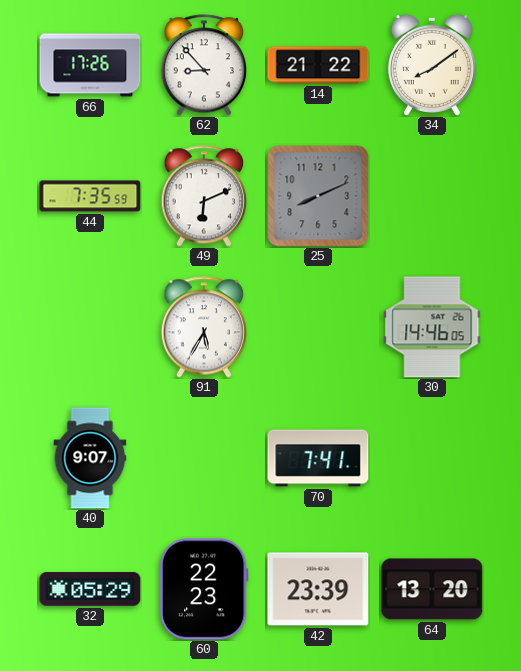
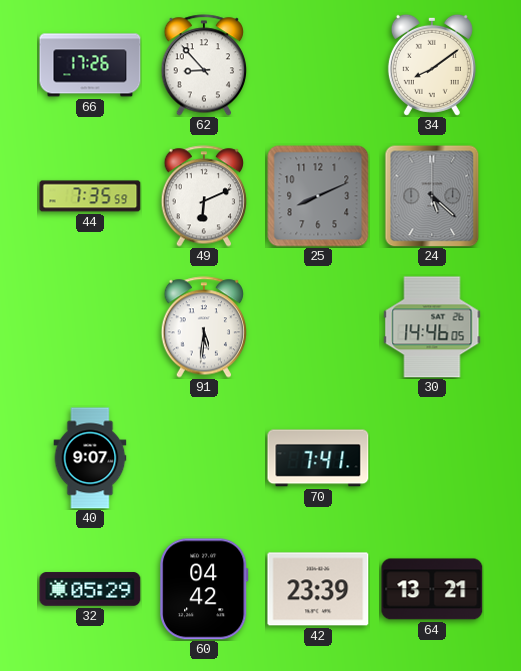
14: 21:22 -> none (318, 65)
24: none -> 5:22 (432, 196)
91: 5:35 -> 5:31 (203, 327)
60: 22:23 -> 04:42 (204, 589)
64: 13:20 -> 13:21 (432, 589)
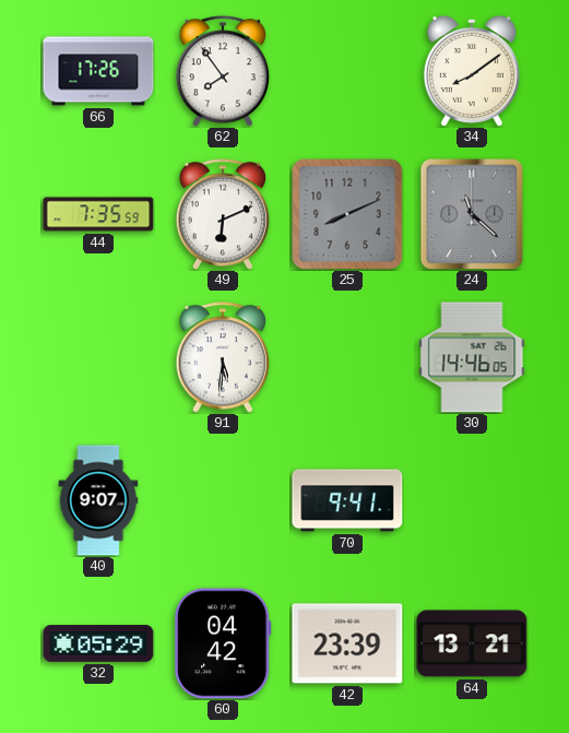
62: 8:53 -> 7:54 (222, 71)
24: 5:22 -> 11:22 (472, 214)
70: 7:41 -> 9:41 (347, 500)
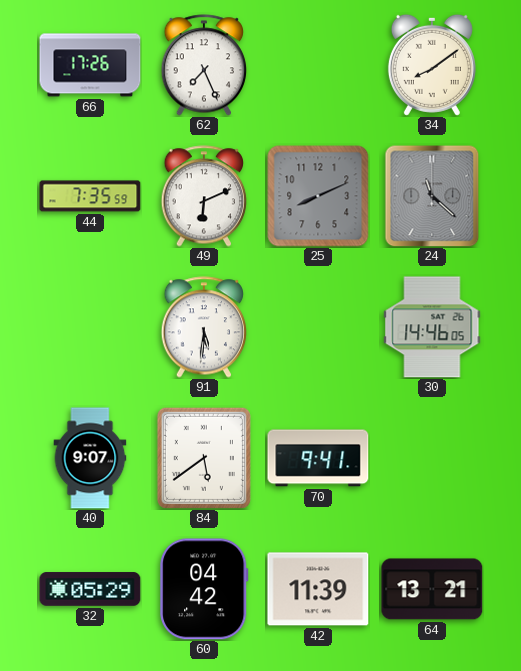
62: 7:54 -> 7:26 (203, 65)
84: none -> 5:39 (204, 458)
42: 23:39 -> 11:39 (318, 589)
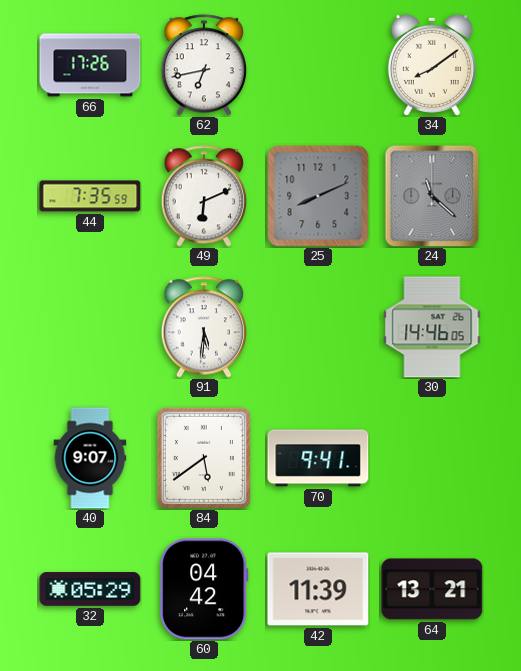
62: 7:26 -> 6:43 (203, 65)
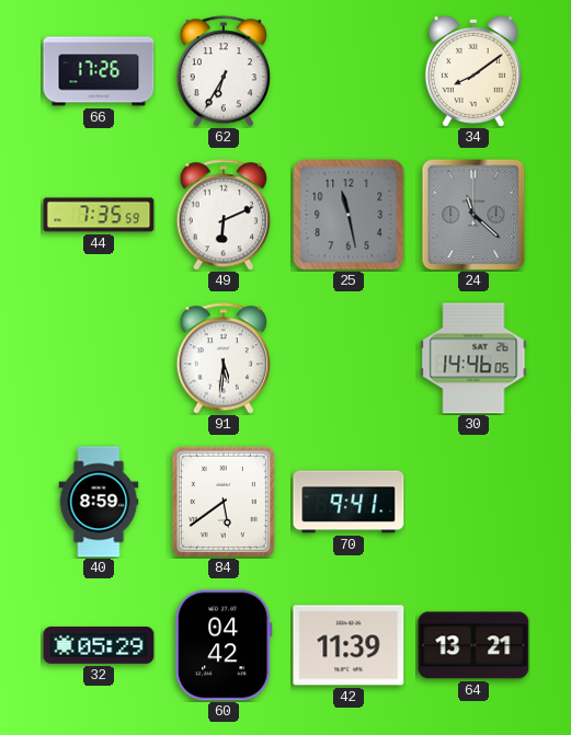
62: 6:43 -> 6:35 (222, 71)
25: 8:11 -> 11:28 (349, 215)
40: 9:07 -> 8:59 (99, 502)
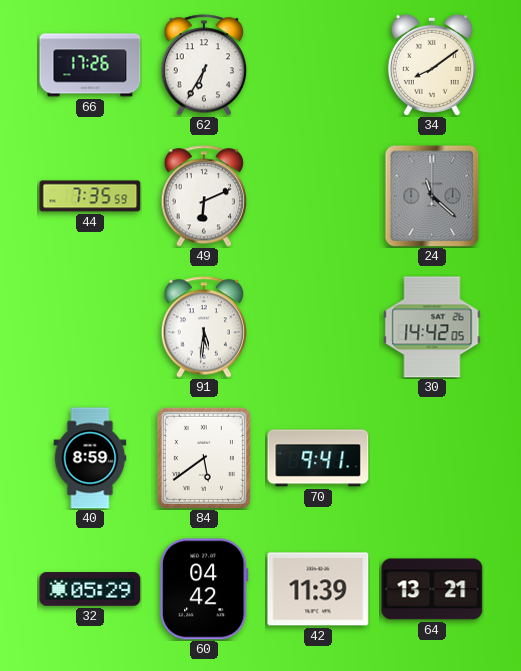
25: 11:28 -> none (349, 215)
30: 14:46 -> 14:42 (432, 327)
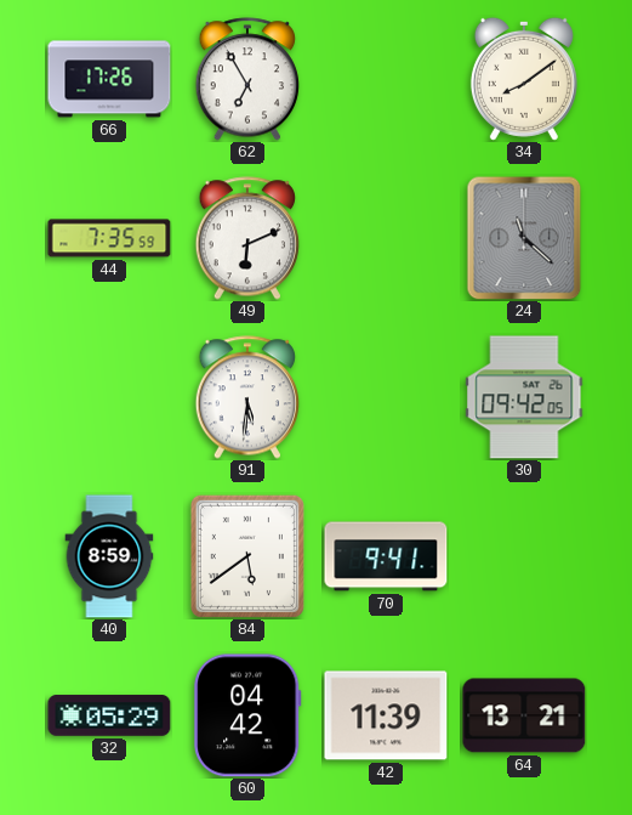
62: 6:35 -> 6:55 (246, 79)
30: 14:42 -> 09:42 (524, 397)
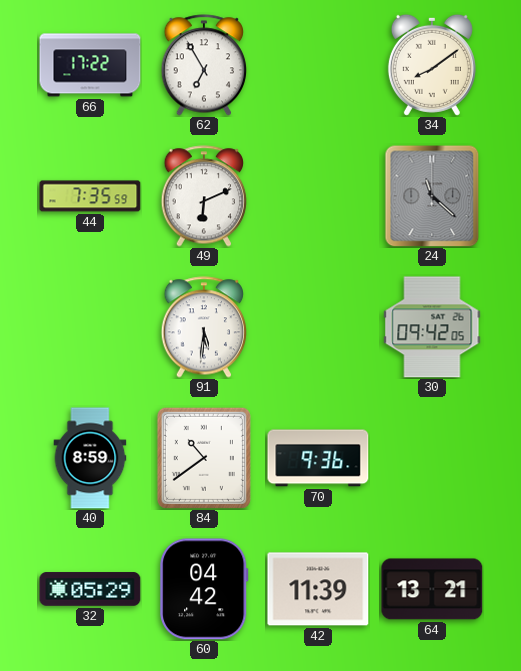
66: 17:26 -> 17:22 (90, 65)
84: 5:39 -> 10:39 (204, 458)
70: 9:41 -> 9:36 (318, 458)
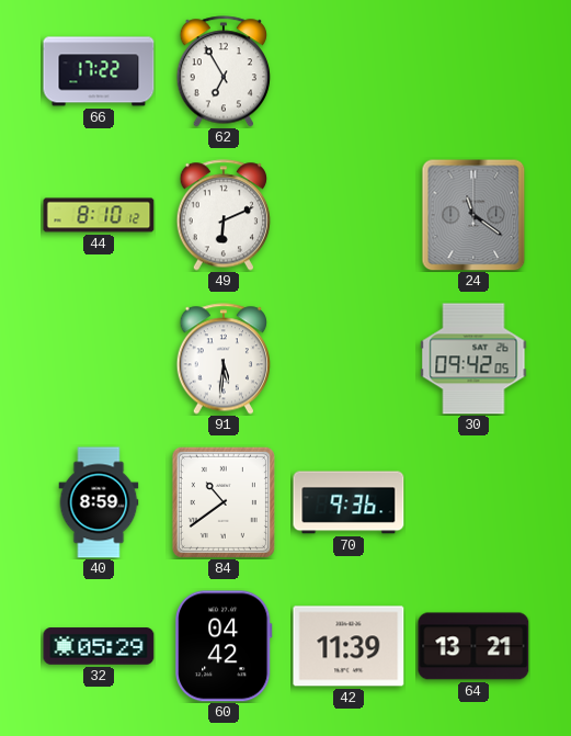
34: 8:09 -> none (432, 65)
44: 7:35 -> 8:10 (99, 215)
24: 11:22 -> 11:21 (473, 215)
